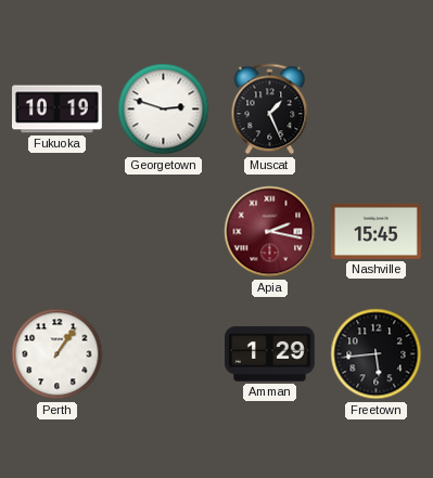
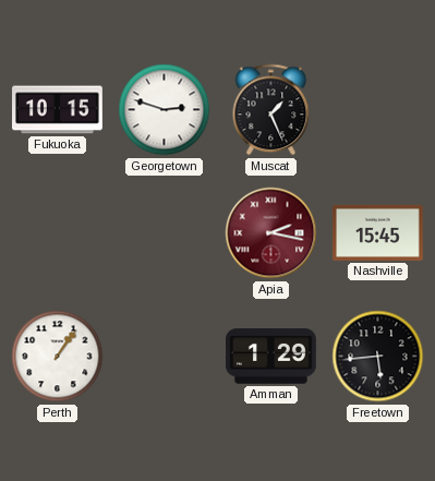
Fukuoka: 10:19 -> 10:15 (58, 110)
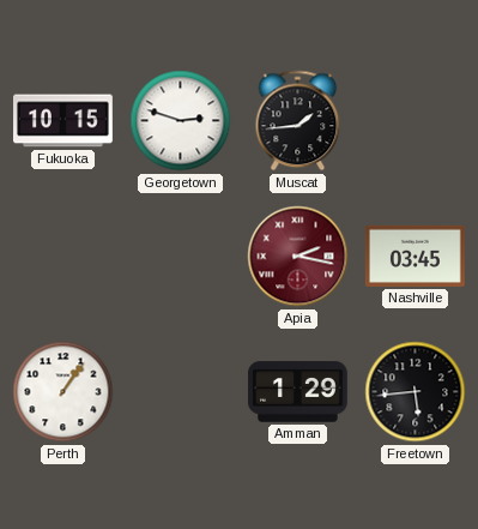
Muscat: 1:26 -> 1:44 (298, 121)
Nashville: 15:45 -> 03:45 (415, 256)
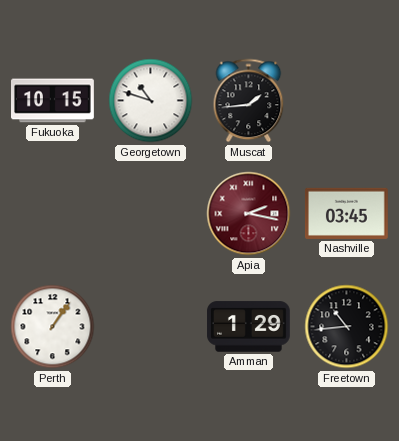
Georgetown: 2:48 -> 10:48 (151, 101)
Freetown: 5:44 -> 10:44 (347, 327)
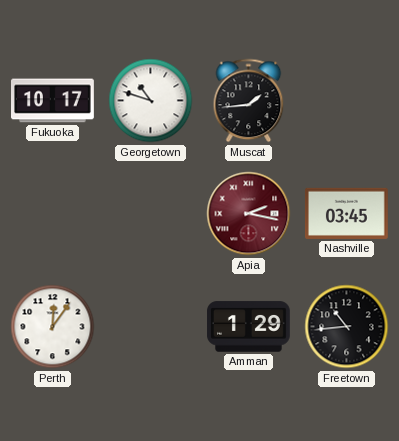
Fukuoka: 10:15 -> 10:17 (53, 101)
Perth: 1:06 -> 12:06 (53, 327)
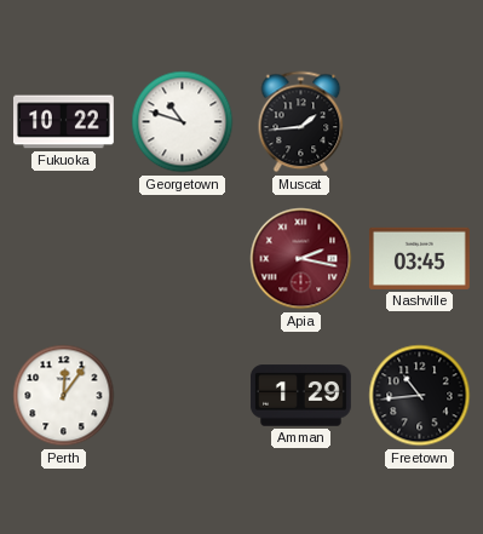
Fukuoka: 10:17 -> 10:22 (64, 122)
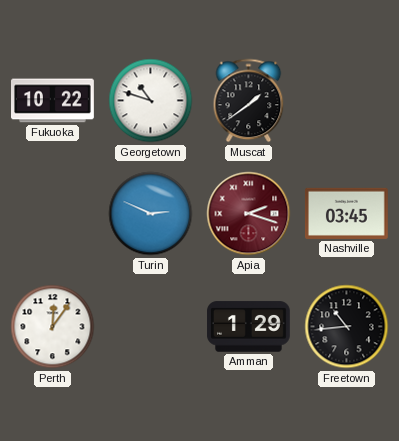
Muscat: 1:44 -> 1:39 (249, 101)
Turin: none -> 2:49 (151, 214)
Apia: 2:17 -> 2:18 (249, 214)
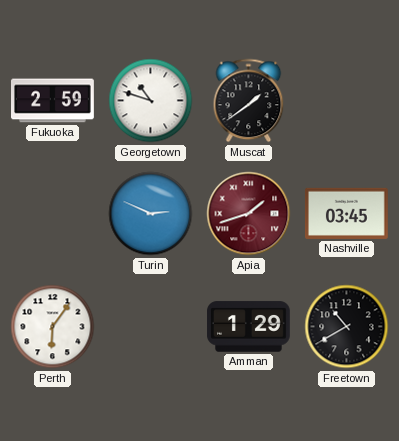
Fukuoka: 10:22 -> 2:59 (53, 101)
Apia: 2:18 -> 1:42 (249, 214)
Perth: 12:06 -> 6:06 (53, 327)
Freetown: 10:44 -> 10:40 (347, 327)
